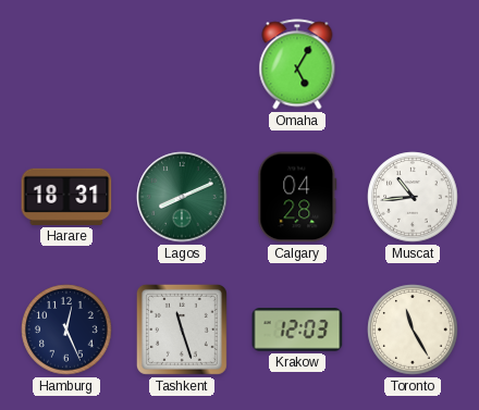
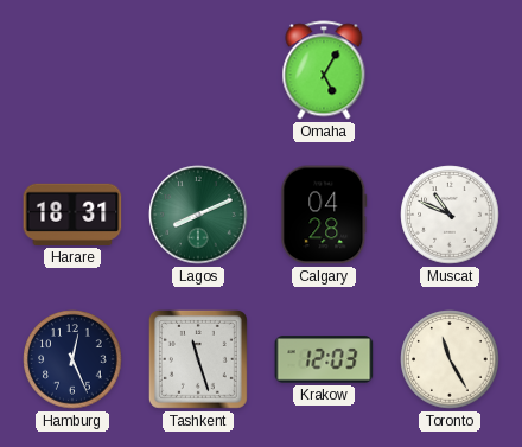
Muscat: 10:44 -> 10:49 (450, 215)
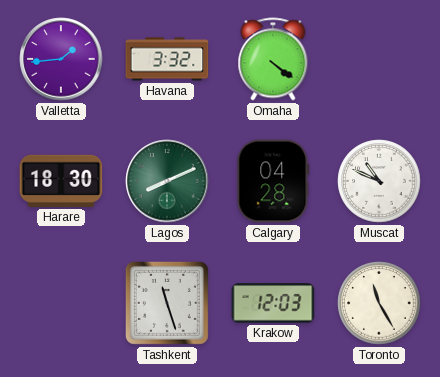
Valletta: none -> 1:44 (61, 59)
Havana: none -> 3:32 (167, 59)
Omaha: 5:05 -> 4:21 (273, 59)
Harare: 18:31 -> 18:30 (61, 181)
Hamburg: 12:26 -> none (72, 359)
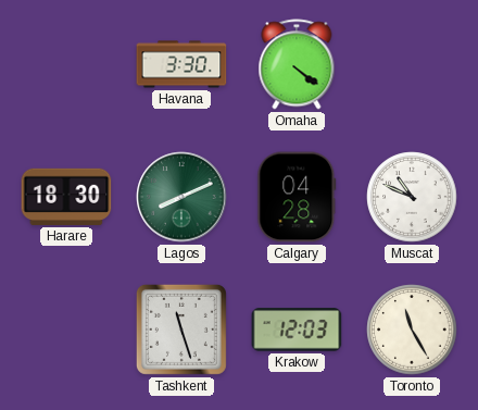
Valletta: 1:44 -> none (61, 59)
Havana: 3:32 -> 3:30 (181, 64)
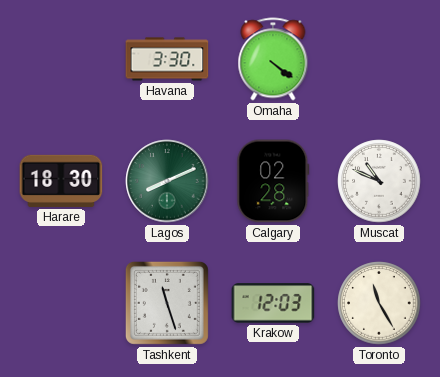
Calgary: 04:28 -> 02:28 (273, 181)
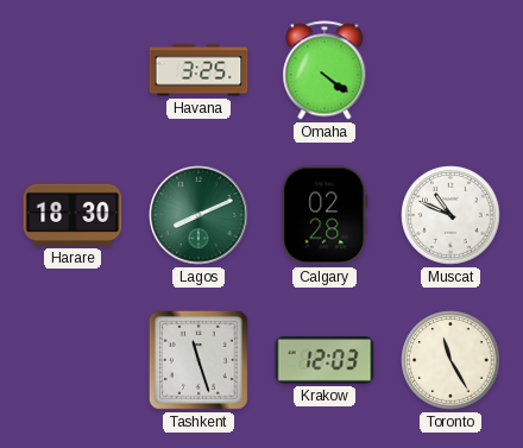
Havana: 3:30 -> 3:25 (199, 70)
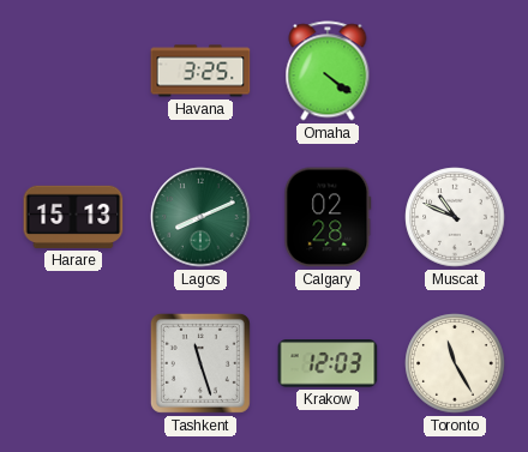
Harare: 18:30 -> 15:13 (73, 217)
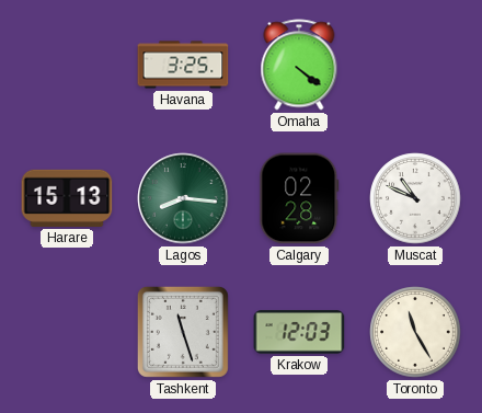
Lagos: 8:11 -> 8:16 (183, 198)
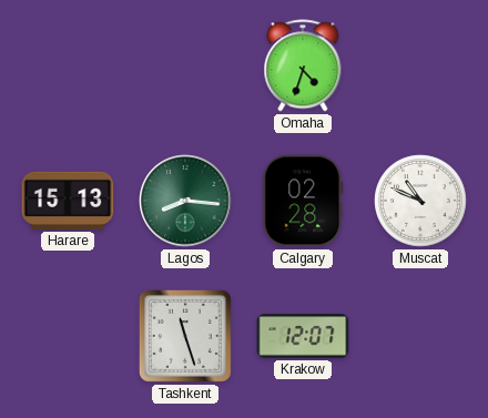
Havana: 3:25 -> none (183, 65)
Omaha: 4:21 -> 4:33 (303, 65)
Krakow: 12:03 -> 12:07 (303, 336)
Toronto: 11:25 -> none (415, 332)
